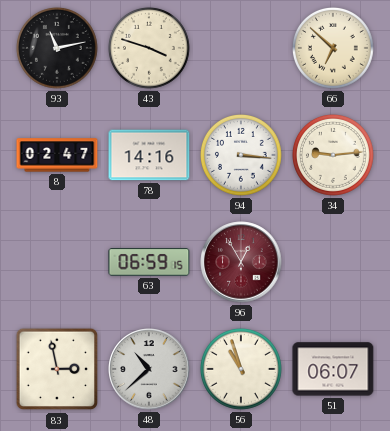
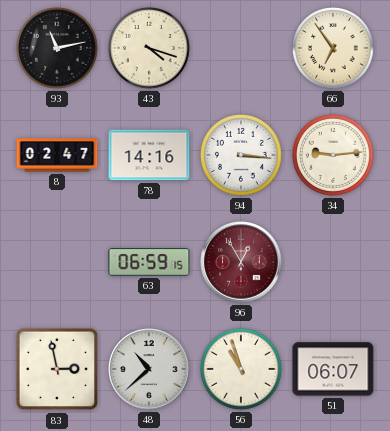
43: 3:48 -> 4:18 (149, 48)
66: 6:52 -> 6:54 (333, 48)
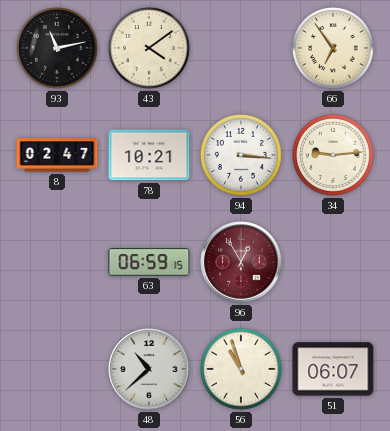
43: 4:18 -> 4:09 (149, 48)
78: 14:16 -> 10:21 (149, 155)
83: 2:58 -> none (57, 369)
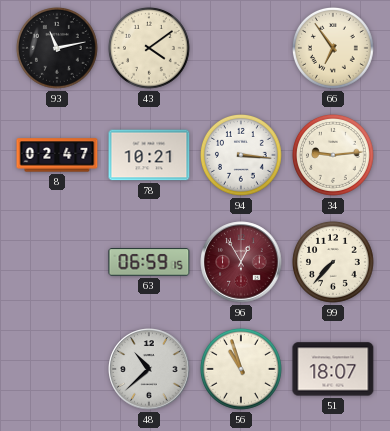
99: none -> 7:37 (333, 262)
51: 06:07 -> 18:07 (333, 369)
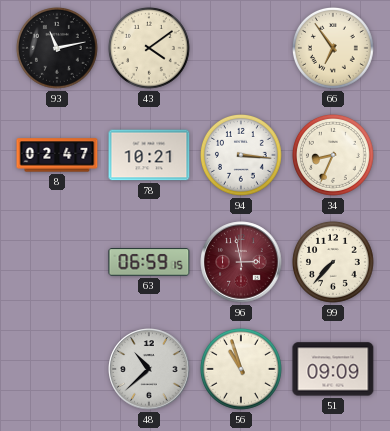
34: 9:14 -> 8:34 (333, 155)
96: 12:55 -> 2:58 (241, 262)
51: 18:07 -> 09:09 (333, 369)
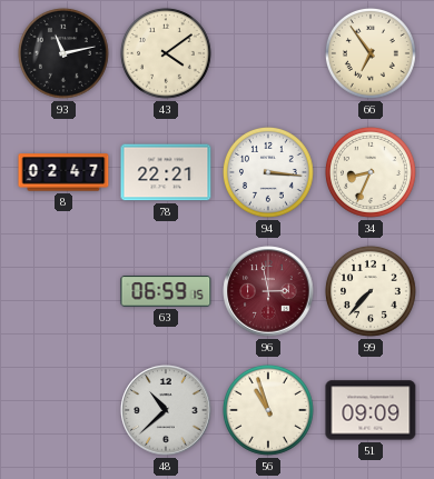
78: 10:21 -> 22:21 (166, 172)
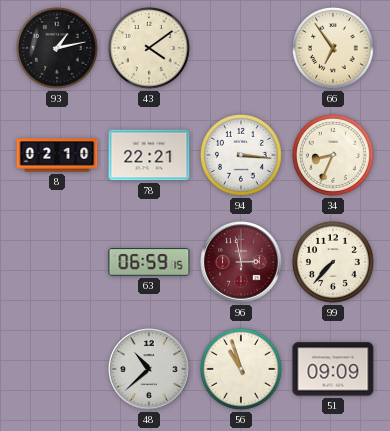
93: 11:13 -> 1:13 (57, 48)
8: 02:47 -> 02:10 (57, 155)
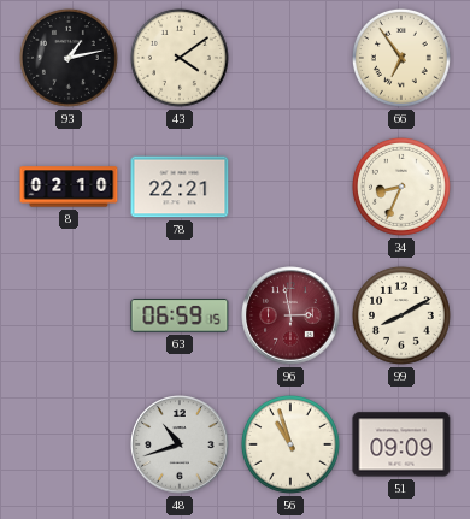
94: 3:16 -> none (241, 155)
99: 7:37 -> 8:10 (401, 315)
48: 10:38 -> 10:42 (180, 444)
